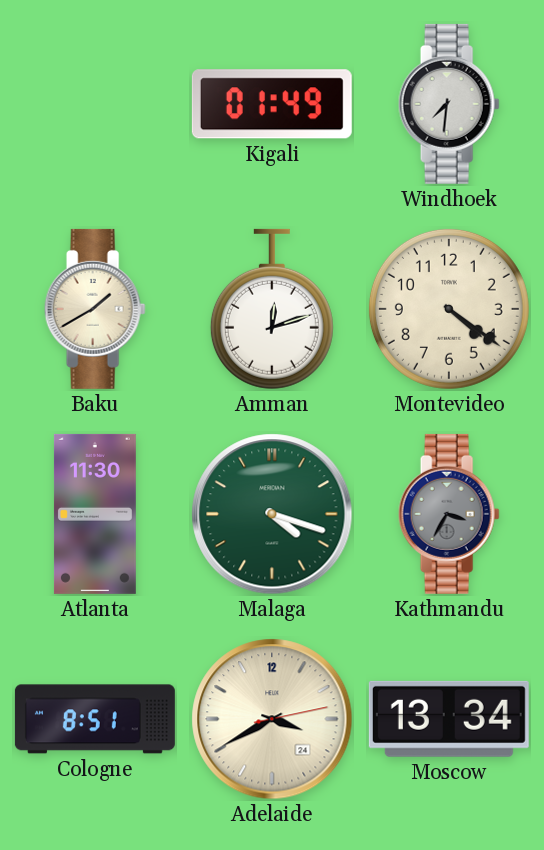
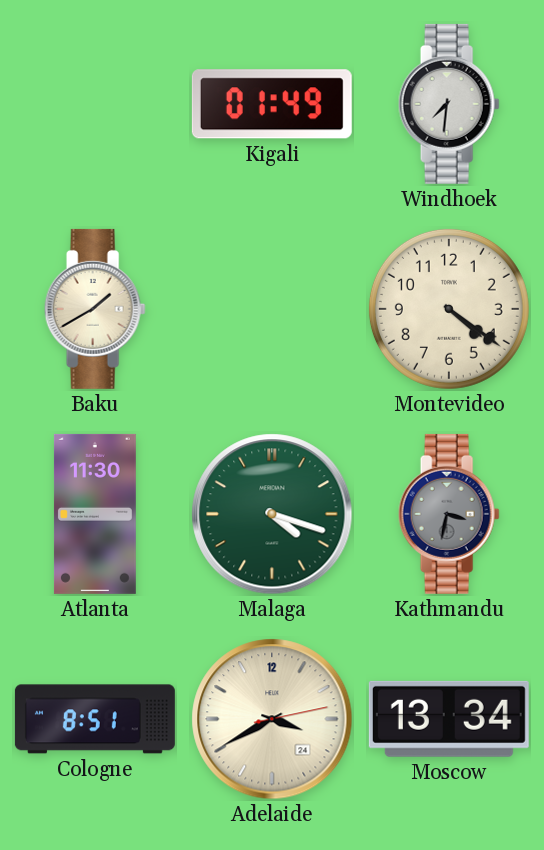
Amman: 12:12 -> none (272, 309)
Kathmandu: 3:35 -> 3:32 (449, 514)
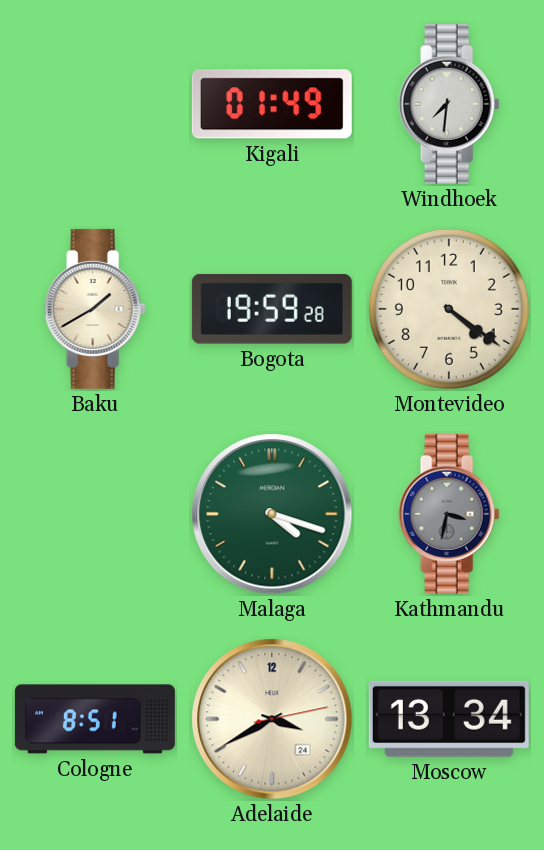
Bogota: none -> 19:59 (272, 309)
Atlanta: 11:30 -> none (95, 514)
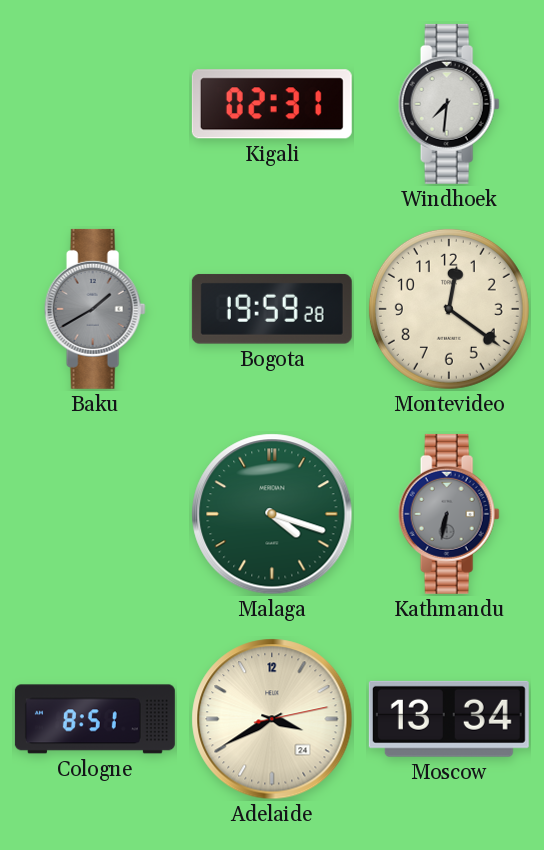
Kigali: 01:49 -> 02:31 (272, 104)
Baku dial: cream -> grey (95, 309)
Montevideo: 4:21 -> 12:21 (449, 309)
Kathmandu: 3:32 -> 6:32 (449, 514)
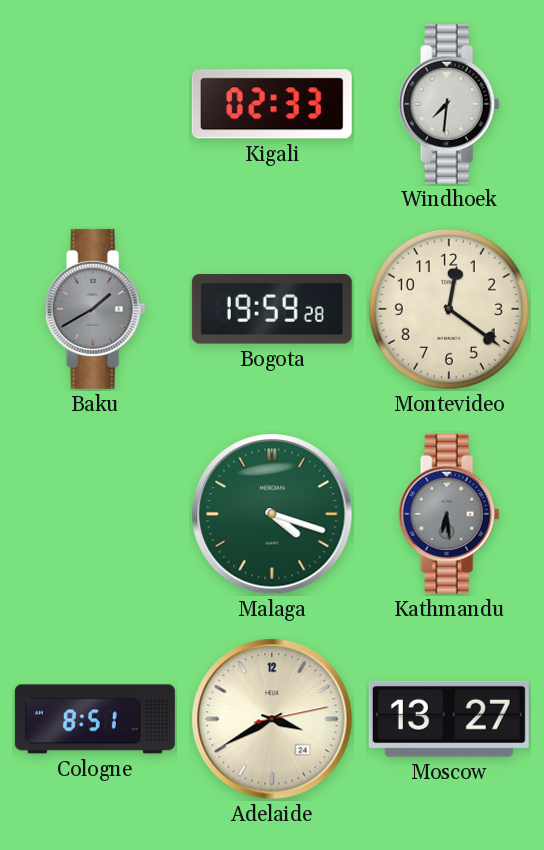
Kigali: 02:31 -> 02:33 (272, 104)
Kathmandu: 6:32 -> 6:29 (449, 514)
Moscow: 13:34 -> 13:27 (449, 719)
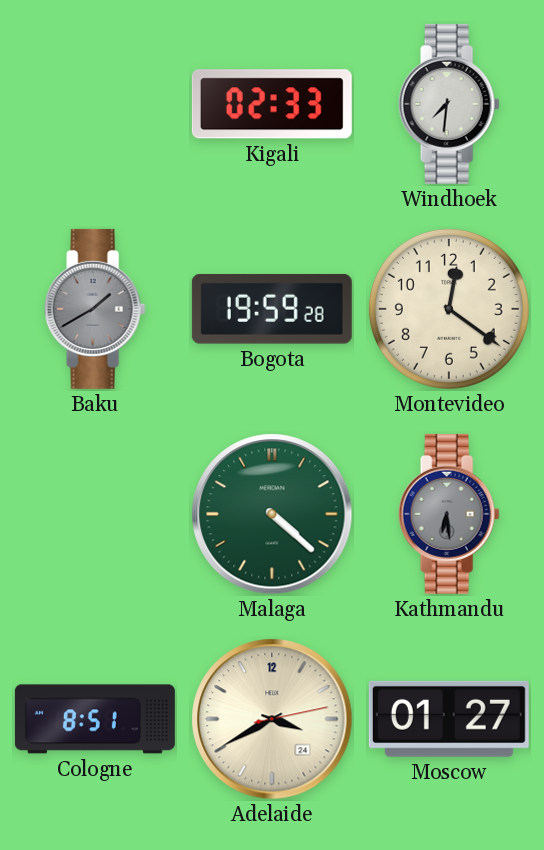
Malaga: 4:18 -> 4:22 (272, 514)
Moscow: 13:27 -> 01:27 (449, 719)
